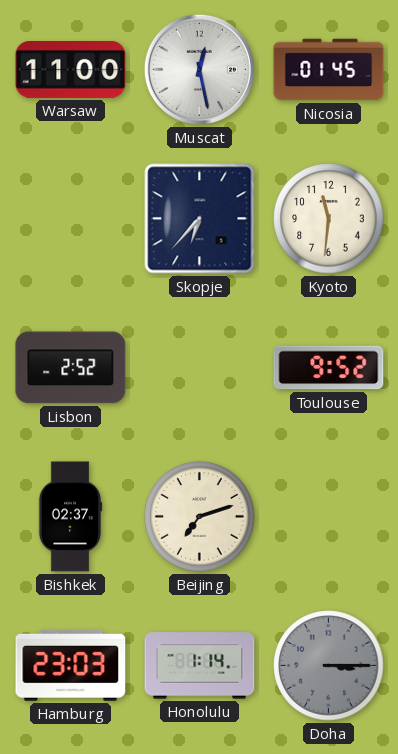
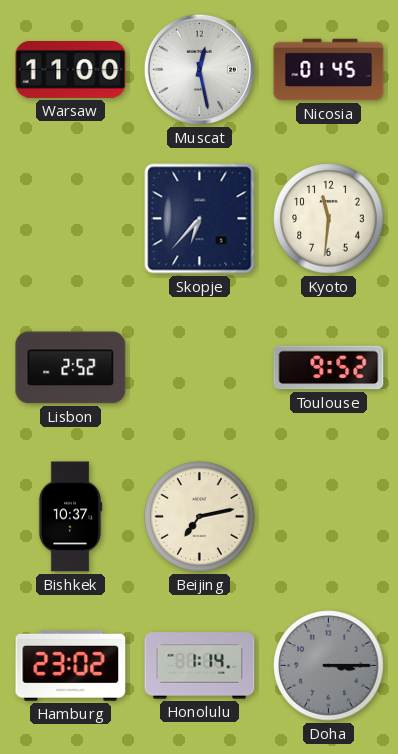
Bishkek: 02:37 -> 10:37 (70, 517)
Beijing: 7:12 -> 7:13 (200, 517)
Hamburg: 23:03 -> 23:02 (71, 665)
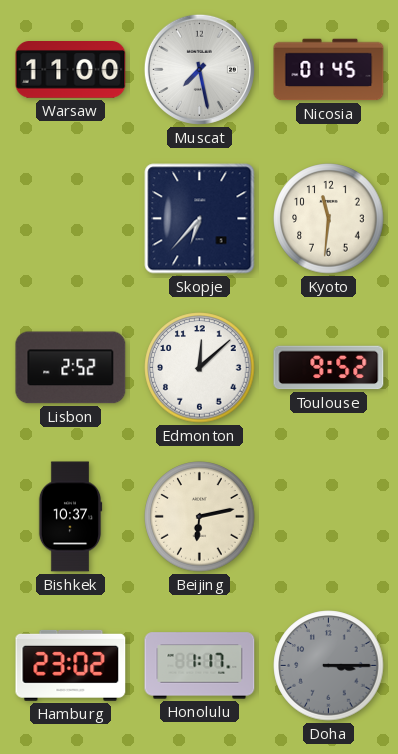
Muscat: 12:28 -> 7:28 (199, 69)
Edmonton: none -> 12:08 (200, 368)
Beijing: 7:13 -> 6:13 (200, 517)
Honolulu: 1:14 -> 1:17 (200, 666)
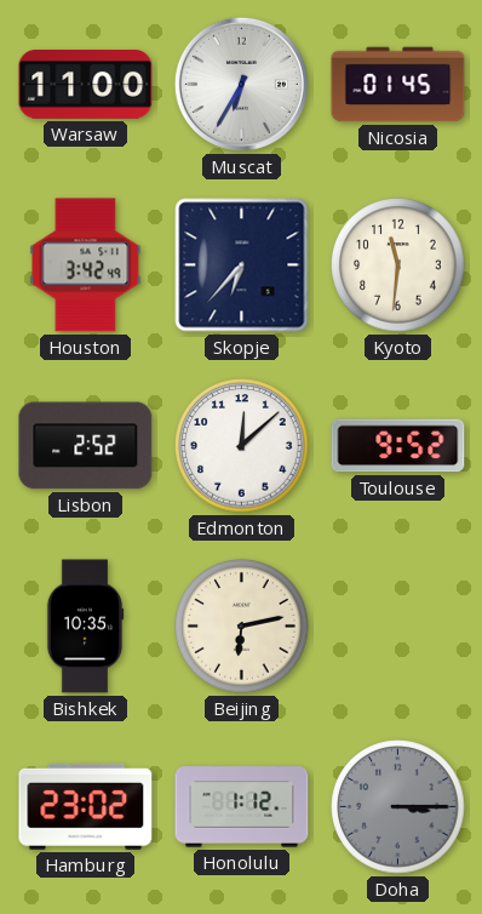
Muscat: 7:28 -> 6:35 (241, 84)
Houston: none -> 3:42 (86, 265)
Bishkek: 10:37 -> 10:35 (85, 627)
Honolulu: 1:17 -> 1:12 (242, 807)
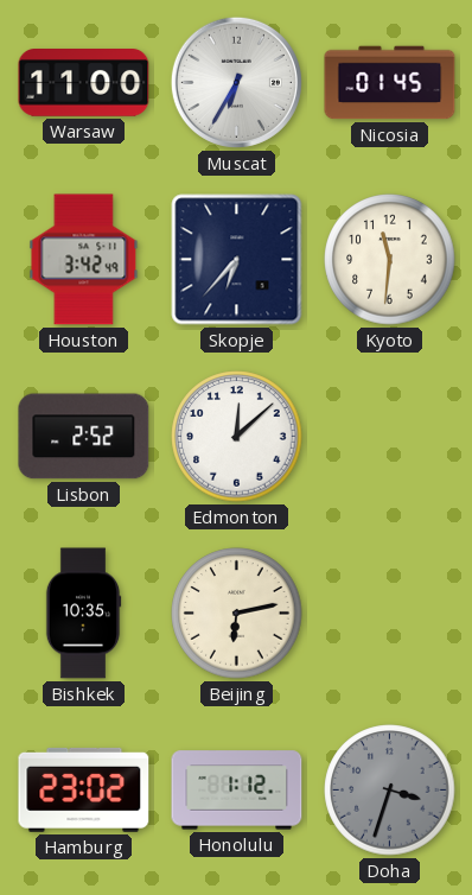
Toulouse: 9:52 -> none (398, 446)
Doha: 3:15 -> 3:33 (390, 791)
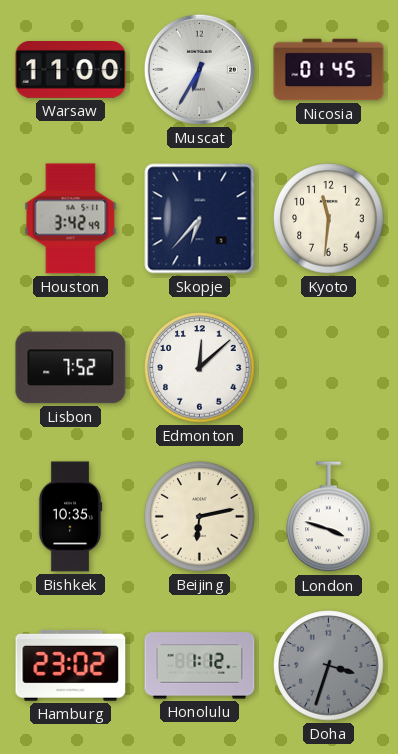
Lisbon: 2:52 -> 7:52 (71, 368)
London: none -> 3:48 (329, 517)
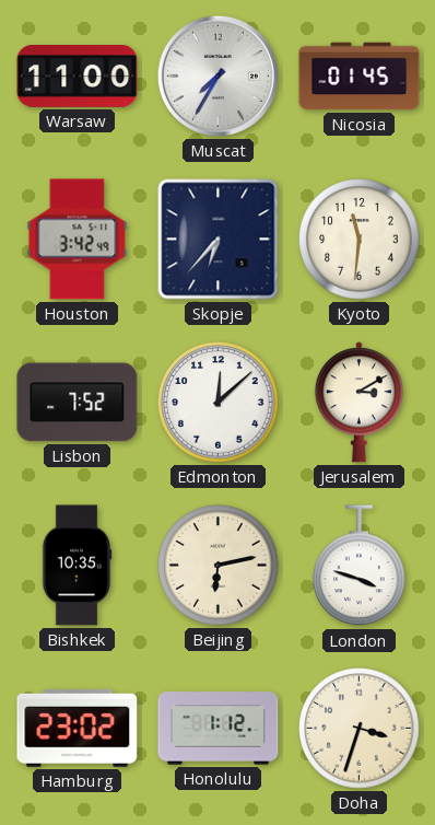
Muscat: 6:35 -> 7:35 (217, 75)
Jerusalem: none -> 3:10 (358, 403)
Doha dial: grey -> cream (360, 729)
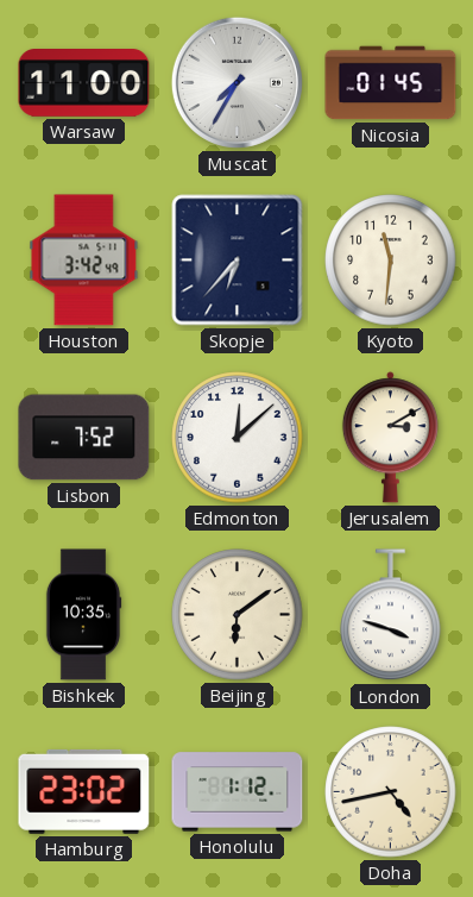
Beijing: 6:13 -> 6:09 (238, 615)
Doha: 3:33 -> 4:43 (391, 792)
